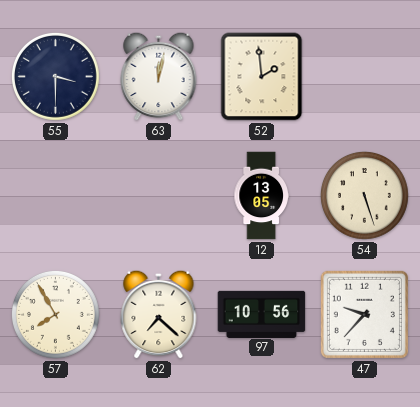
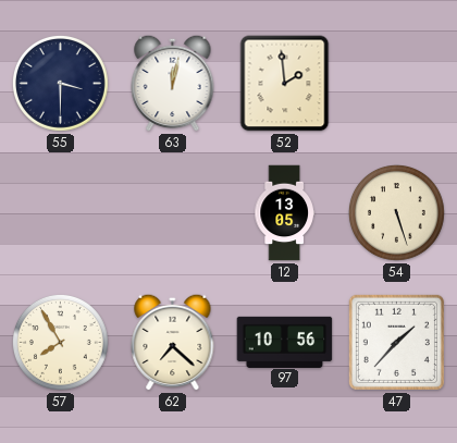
47: 9:37 -> 1:37 (396, 342)
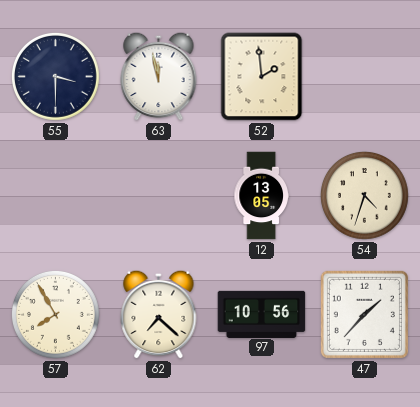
63: 12:02 -> 11:58 (159, 76)
54: 5:27 -> 4:33 (365, 196)
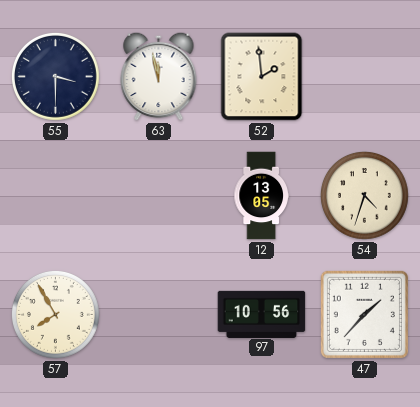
62: 7:22 -> none (159, 314)
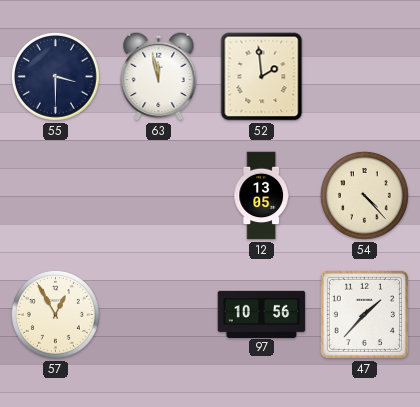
54: 4:33 -> 4:23 (365, 196)
57: 7:55 -> 12:55 (56, 315)
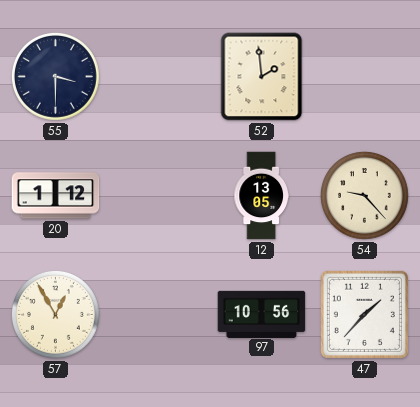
63: 11:58 -> none (159, 76)
20: none -> 1:12 (56, 196)
54: 4:23 -> 9:23 (365, 196)
